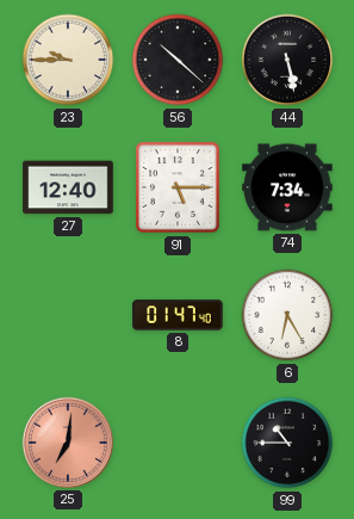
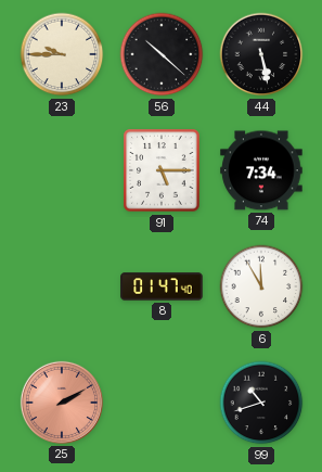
27: 12:40 -> none (68, 187)
6: 6:25 -> 11:55 (261, 286)
25: 7:01 -> 2:10 (62, 403)
99: 10:45 -> 10:42 (261, 403)
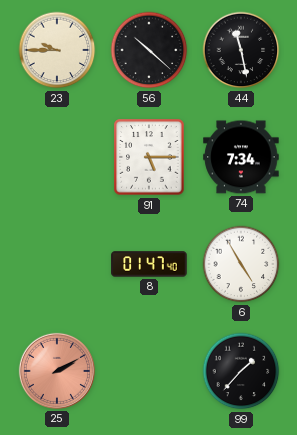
44: 5:28 -> 11:28 (241, 50)
6: 11:55 -> 4:55 (241, 264)
99: 10:42 -> 1:37 (241, 371)
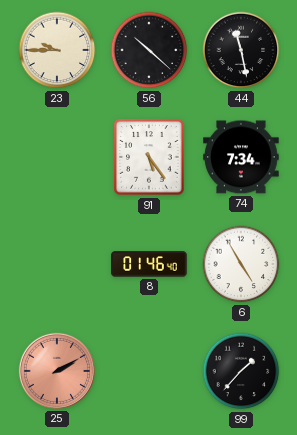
91: 5:15 -> 5:24 (149, 157)
8: 01:47 -> 01:46 (149, 264)
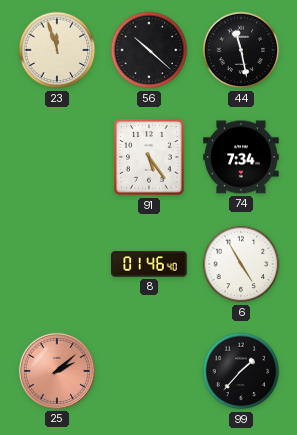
23: 9:45 -> 11:57 (57, 50)
25: 2:10 -> 2:08 (57, 371)
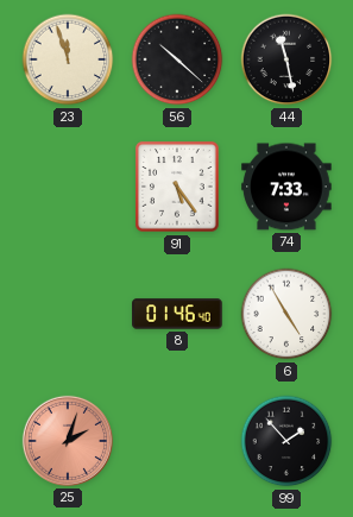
74: 7:34 -> 7:33 (286, 187)
25: 2:08 -> 2:03 (68, 441)
99: 1:37 -> 1:53 (286, 441)
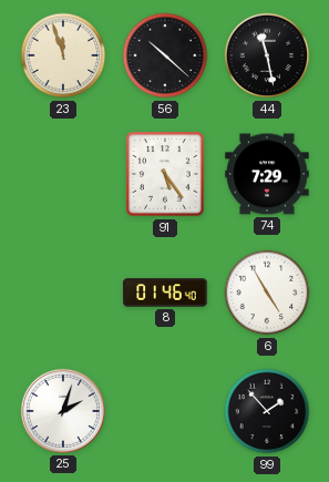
74: 7:33 -> 7:29 (267, 174)
25 dial: salmon -> white (63, 411)
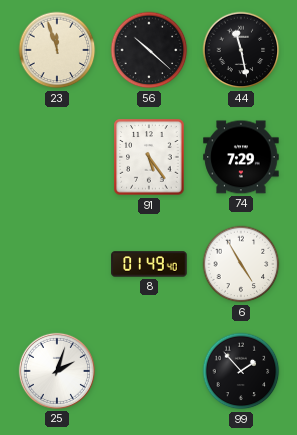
8: 01:46 -> 01:49 (149, 264)
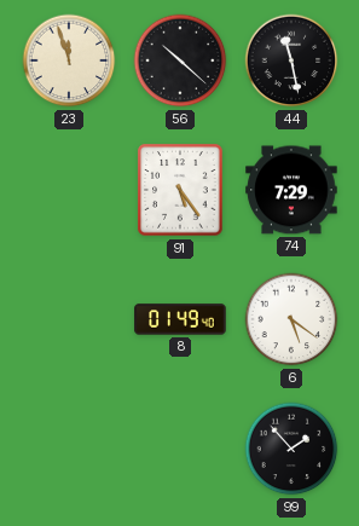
6: 4:55 -> 5:21 (291, 319)
25: 2:03 -> none (57, 371)
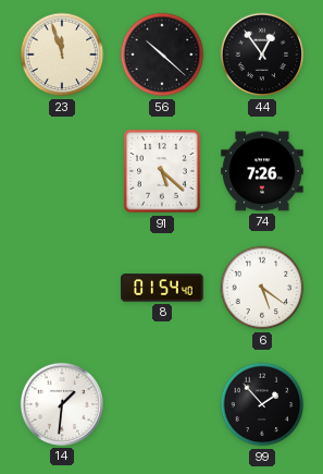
44: 11:28 -> 12:54 (262, 54)
91: 5:24 -> 5:22 (162, 171)
74: 7:29 -> 7:26 (262, 171)
8: 01:49 -> 01:54 (162, 288)
14: none -> 1:31 (62, 404)
